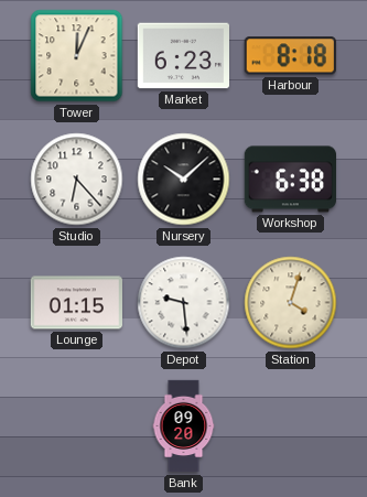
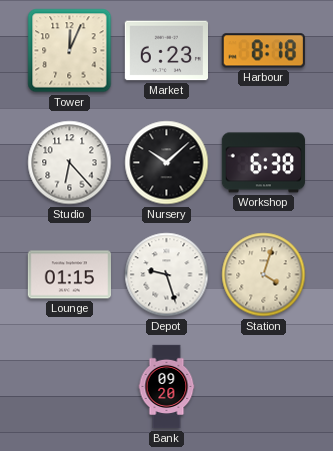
Depot: 9:29 -> 9:27 (167, 275)
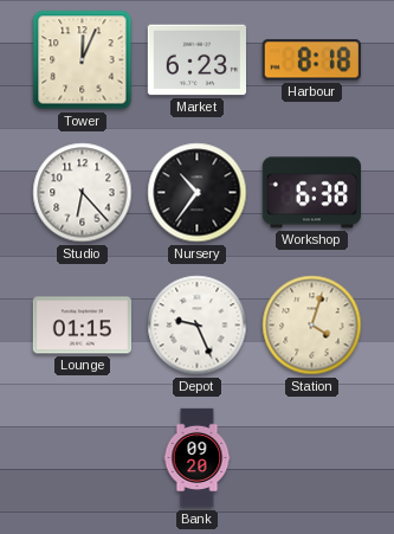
Nursery: 10:08 -> 10:36 (198, 193)
Depot: 9:27 -> 9:26 (198, 326)
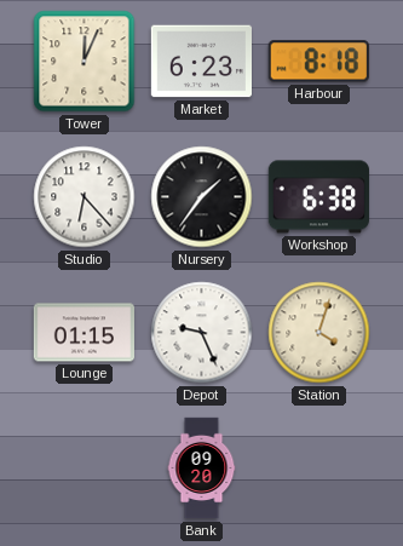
Nursery: 10:36 -> 1:36 (202, 197)
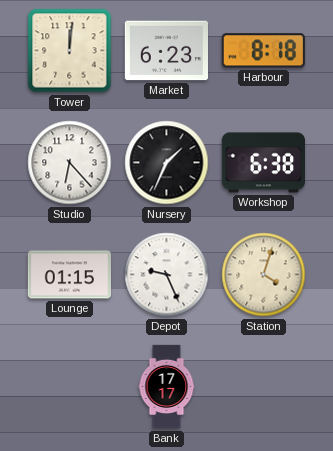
Tower: 12:04 -> 12:01 (70, 51)
Nursery: 1:36 -> 1:34 (167, 163)
Bank: 09:20 -> 17:17 (167, 387)
